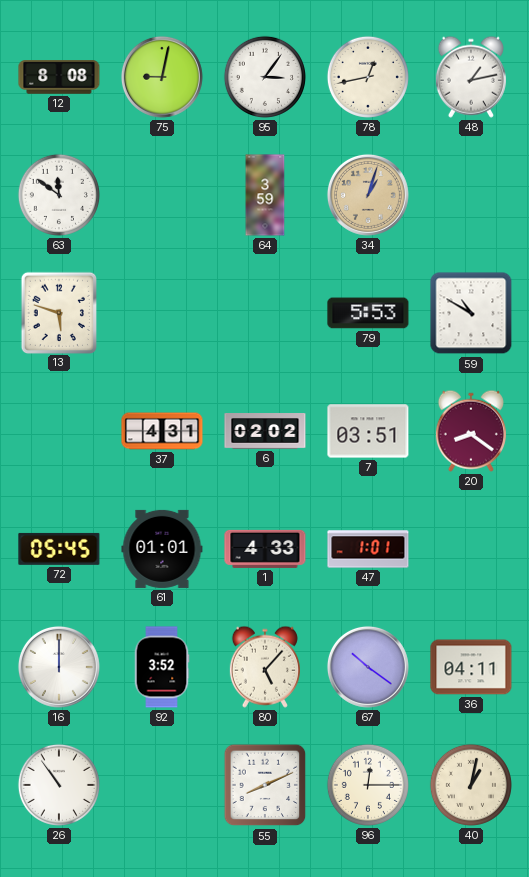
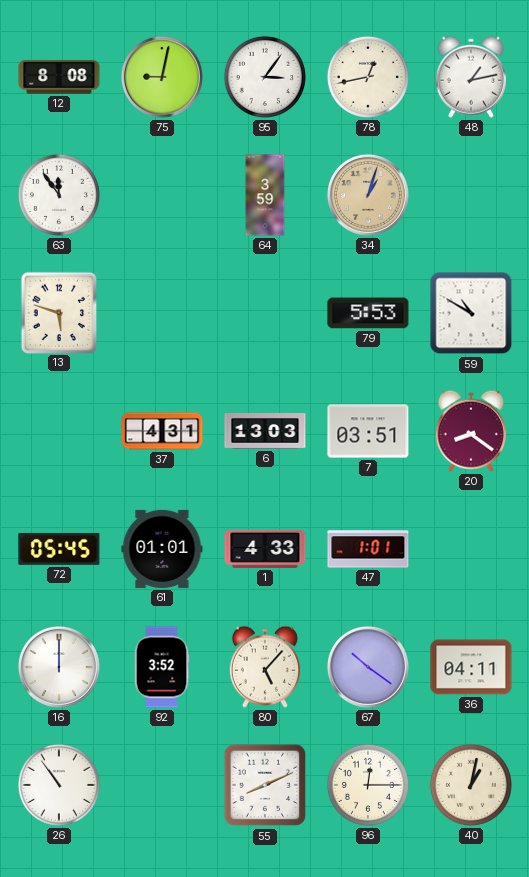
63: 11:51 -> 11:54 (59, 195)
6: 02:02 -> 13:03 (265, 431)
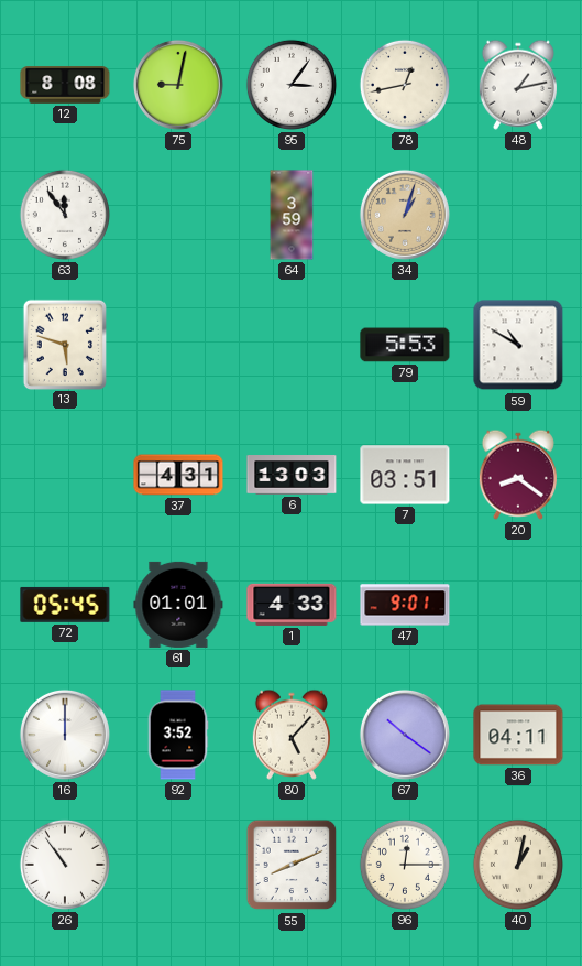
47: 1:01 -> 9:01 (405, 605)
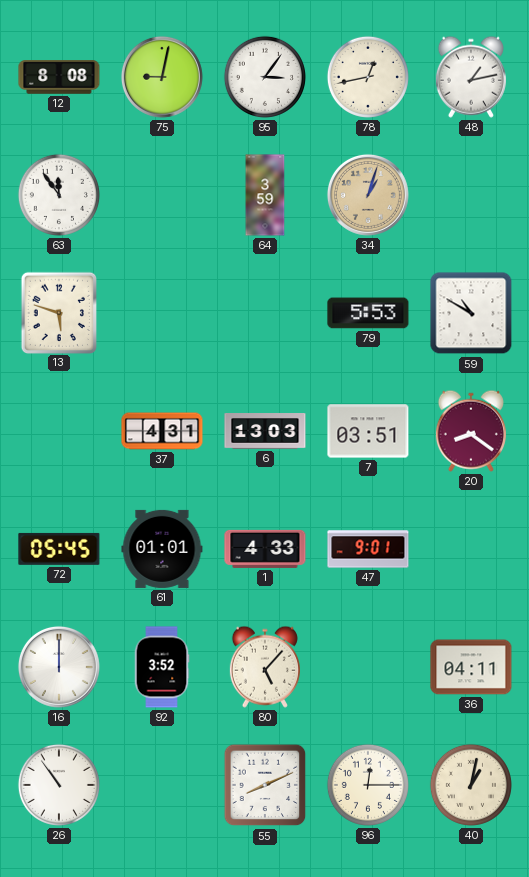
67: 10:21 -> none (405, 735)
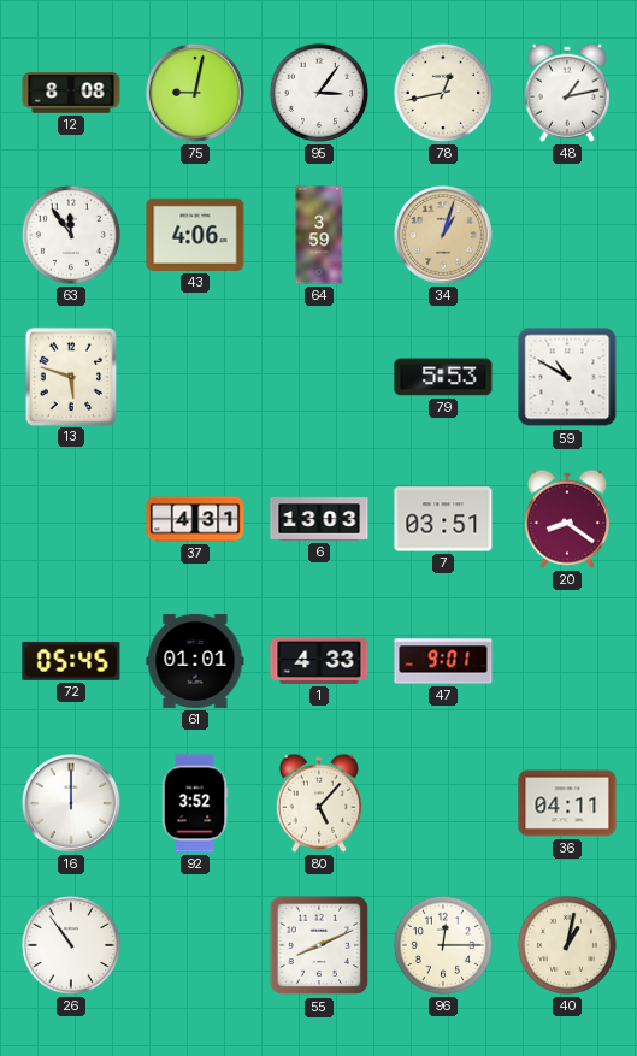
43: none -> 4:06 (195, 235)
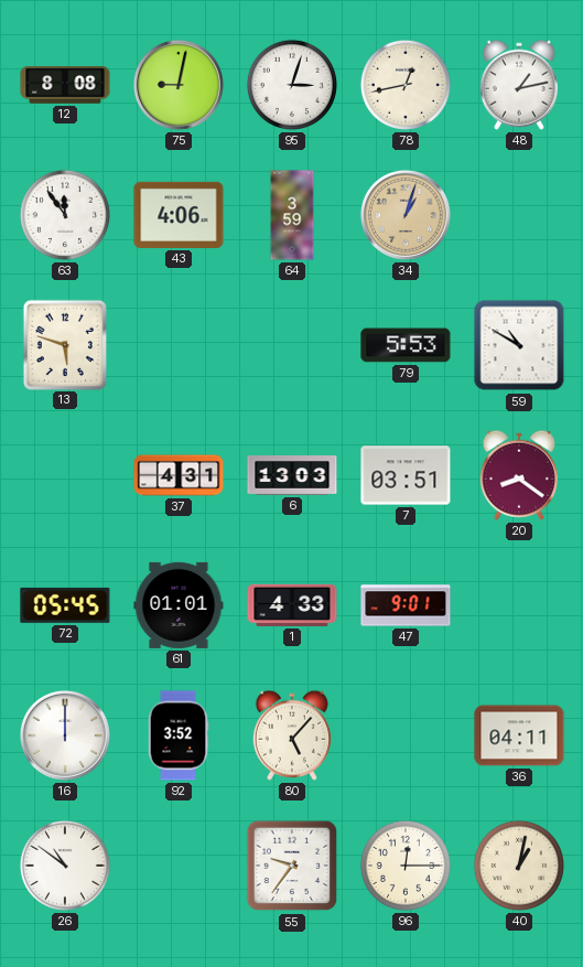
95: 3:06 -> 3:03 (292, 85)
26: 10:54 -> 10:51 (65, 866)
55: 8:11 -> 9:36 (292, 866)
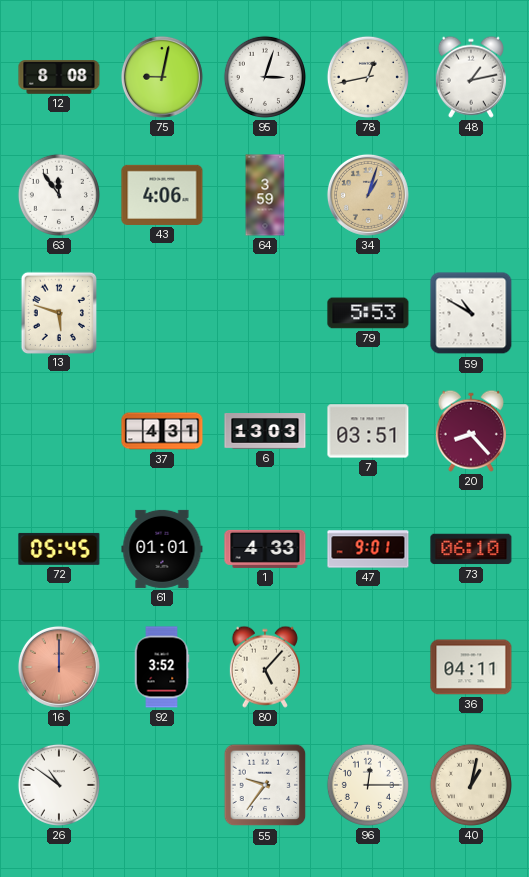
20: 8:21 -> 8:23 (471, 431)
73: none -> 06:10 (471, 549)
16 dial: white -> salmon (59, 667)
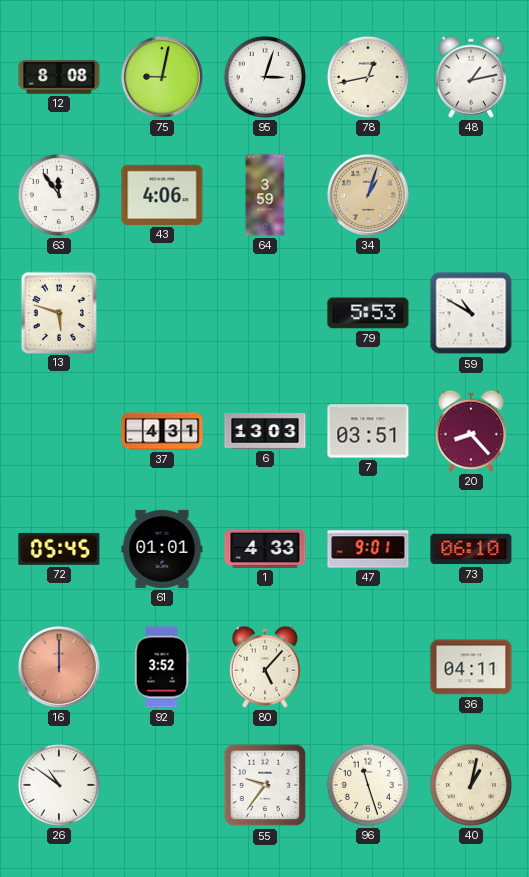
96: 12:15 -> 11:27 (368, 785)
